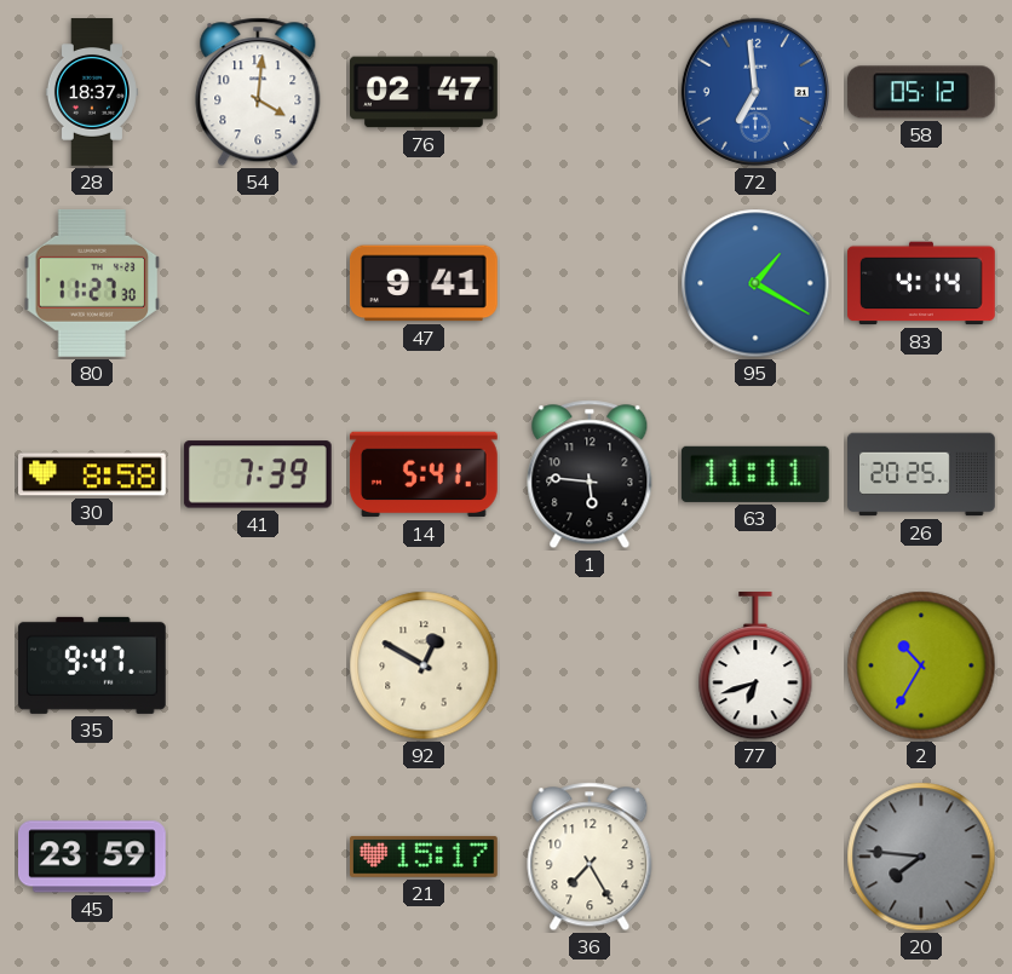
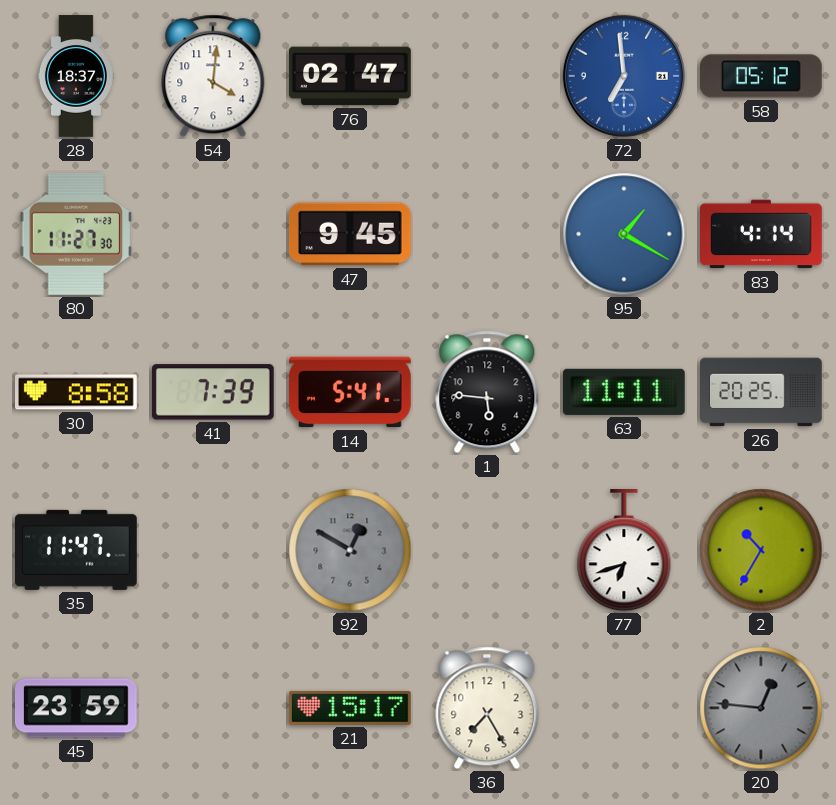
47: 9:41 -> 9:45 (350, 234)
35: 9:47 -> 11:47 (77, 550)
92 dial: cream -> grey (350, 550)
20: 7:46 -> 12:46 (761, 708)
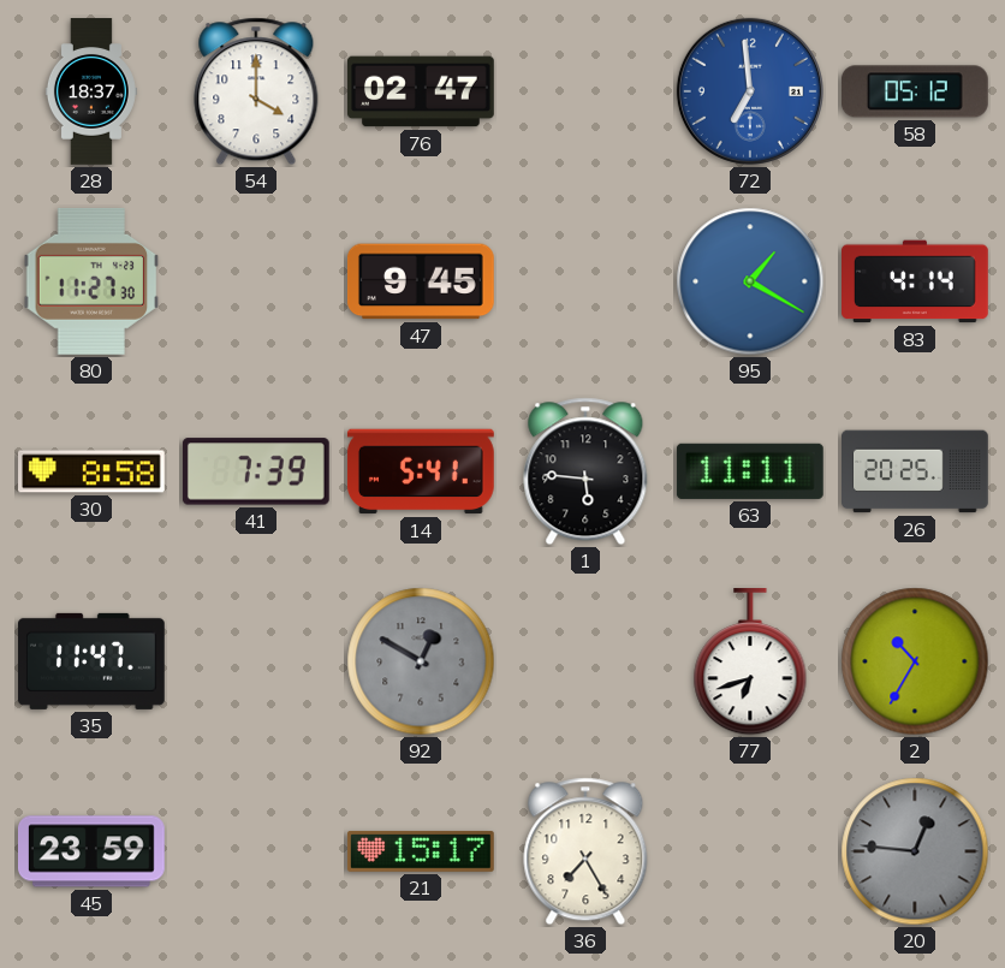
54: 4:01 -> 4:00 (256, 91)
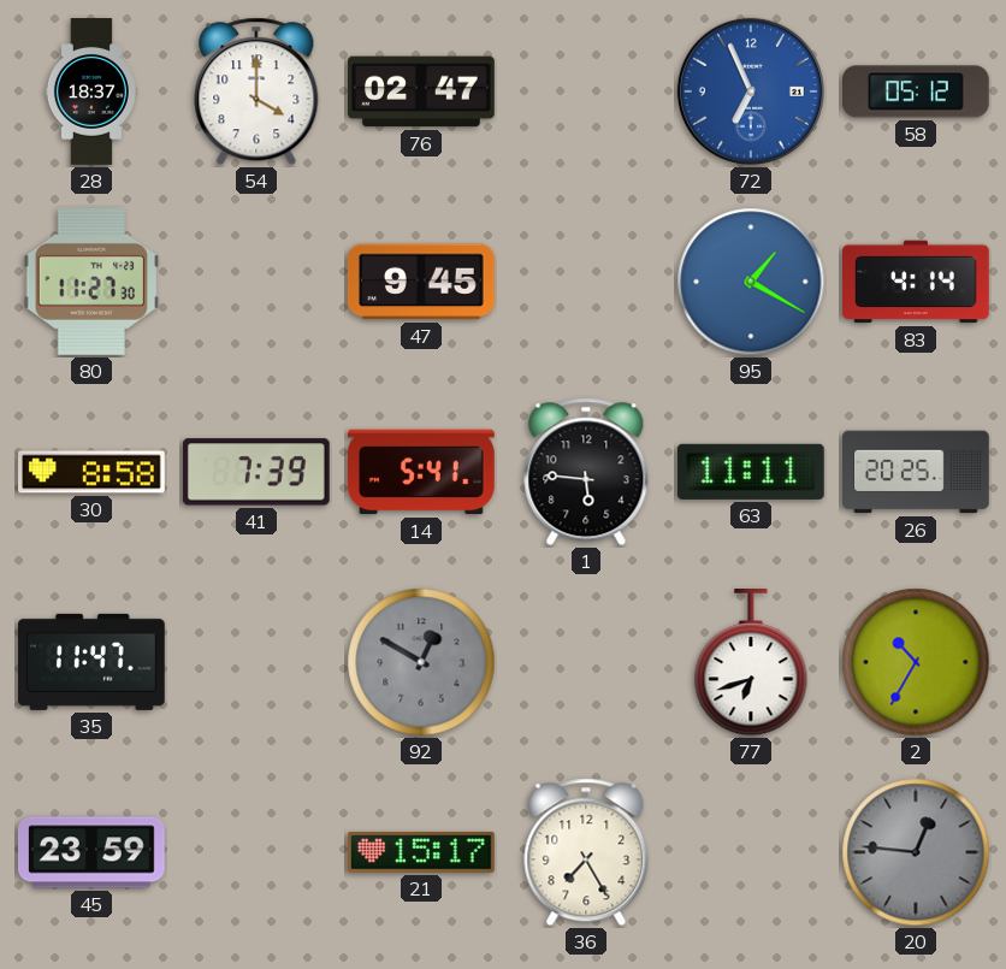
72: 6:59 -> 6:56 (751, 91)
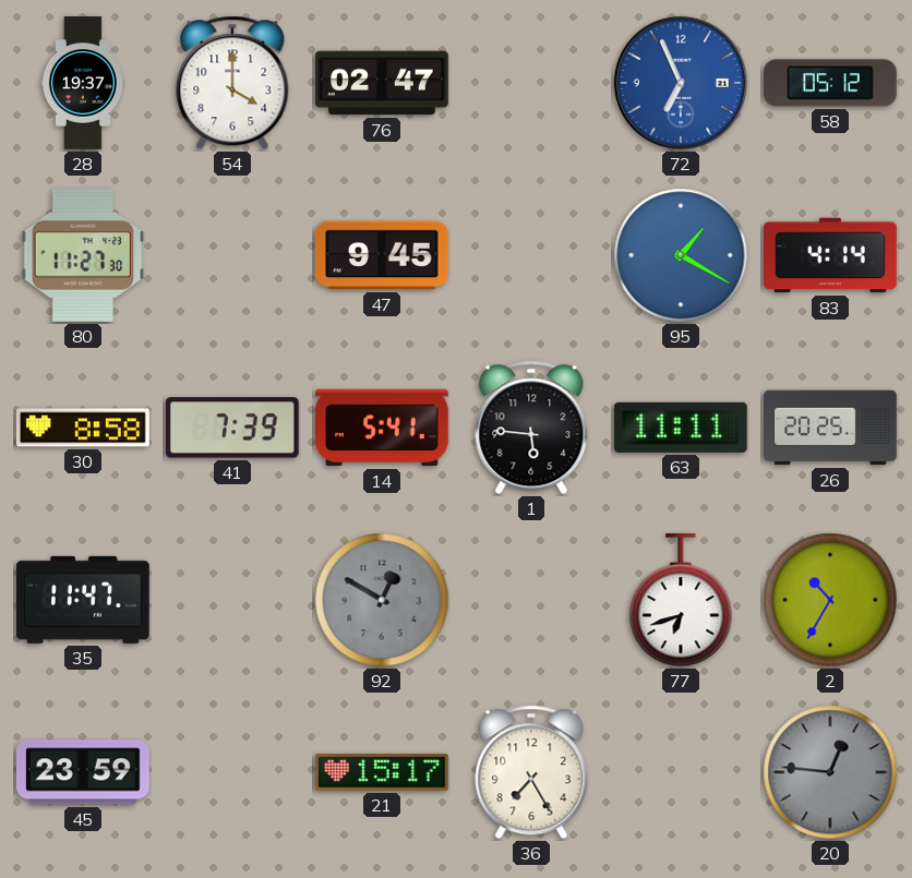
28: 18:37 -> 19:37 (83, 83)
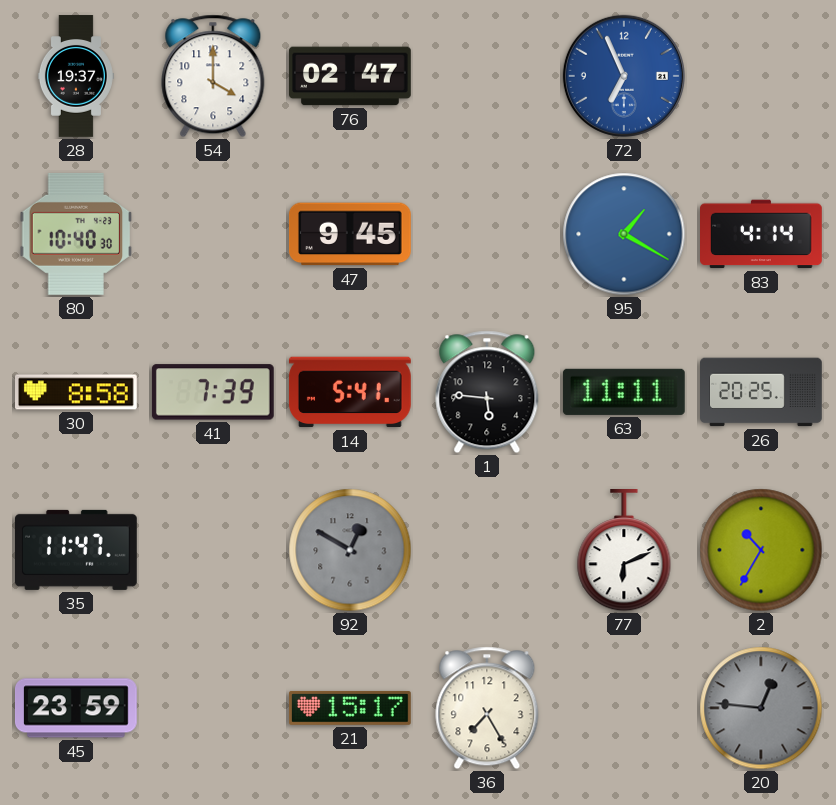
58: 05:12 -> none (830, 83)
80: 11:27 -> 10:40 (76, 234)
77: 6:42 -> 6:11 (624, 550)
